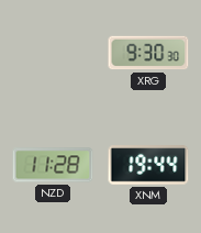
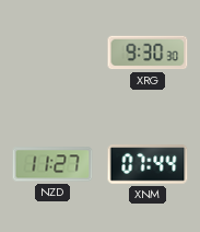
NZD: 11:28 -> 11:27 (52, 164)
XNM: 19:44 -> 07:44 (148, 164)
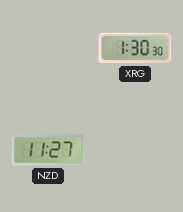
XRG: 9:30 -> 1:30 (135, 48)
XNM: 07:44 -> none (148, 164)
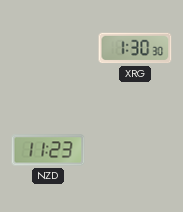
NZD: 11:27 -> 11:23 (48, 150)
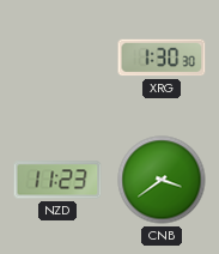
CNB: none -> 3:39 (162, 180)
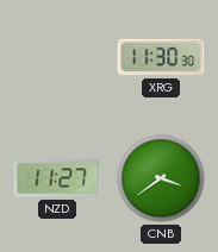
XRG: 1:30 -> 11:30 (161, 57)
NZD: 11:23 -> 11:27 (57, 178)
